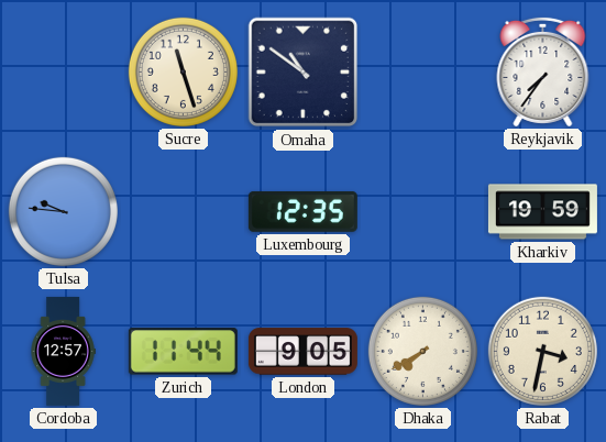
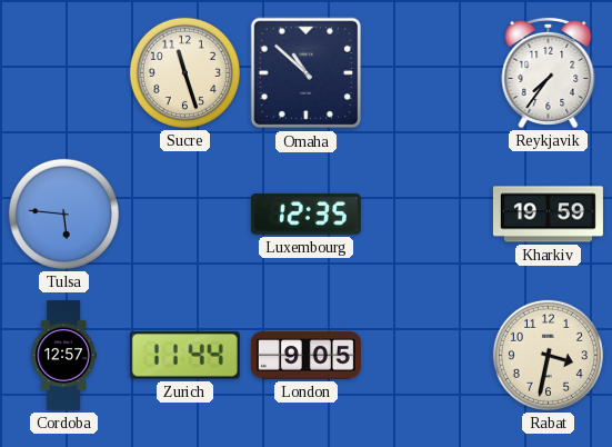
Omaha: 10:51 -> 10:52 (307, 73)
Tulsa: 9:46 -> 5:46 (63, 213)
Dhaka: 7:40 -> none (422, 351)
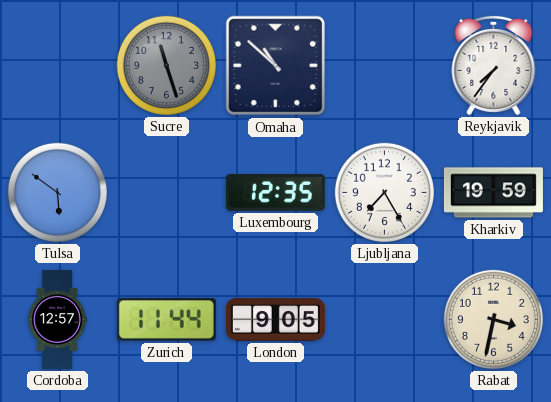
Sucre dial: cream -> grey (166, 65)
Tulsa: 5:46 -> 5:51 (57, 192)
Ljubljana: none -> 7:25 (384, 192)
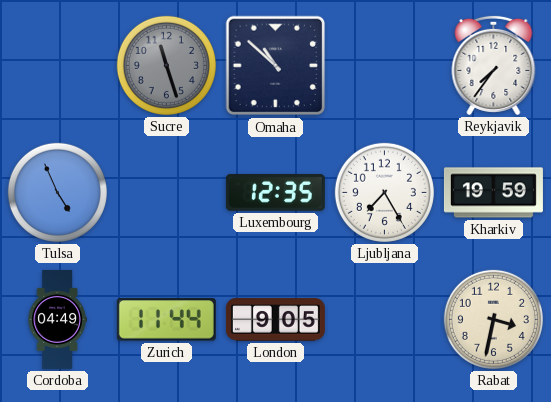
Tulsa: 5:51 -> 4:56 (57, 192)
Cordoba: 12:57 -> 04:49 (57, 319)
